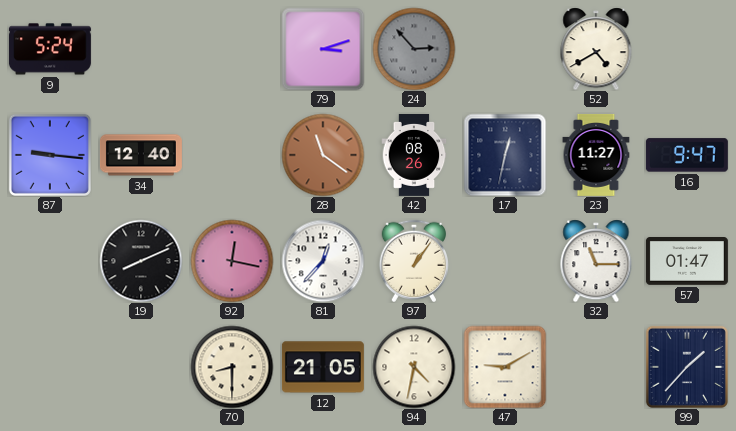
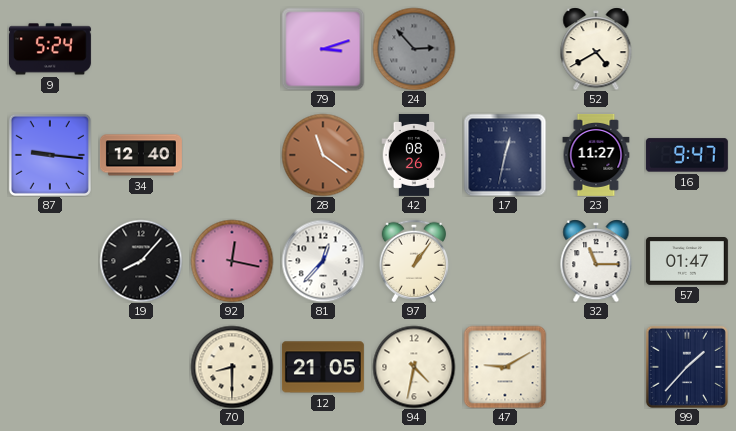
19: 8:11 -> 8:07 (141, 261)
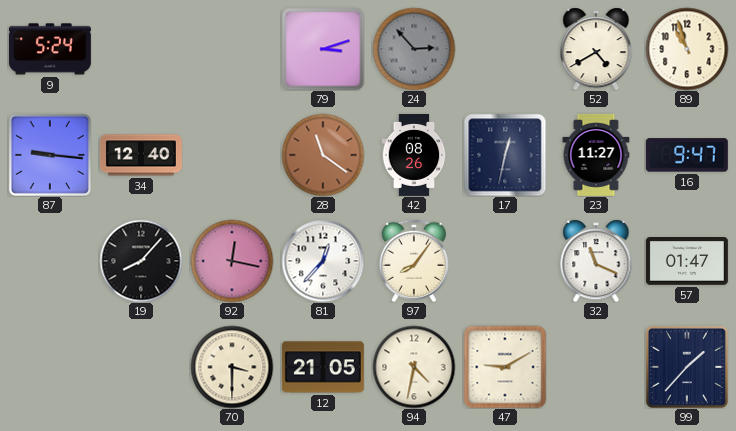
89: none -> 10:57 (687, 49)
97: 1:06 -> 8:06 (414, 260)
32: 11:15 -> 11:19 (596, 261)
70: 8:30 -> 3:30 (232, 367)
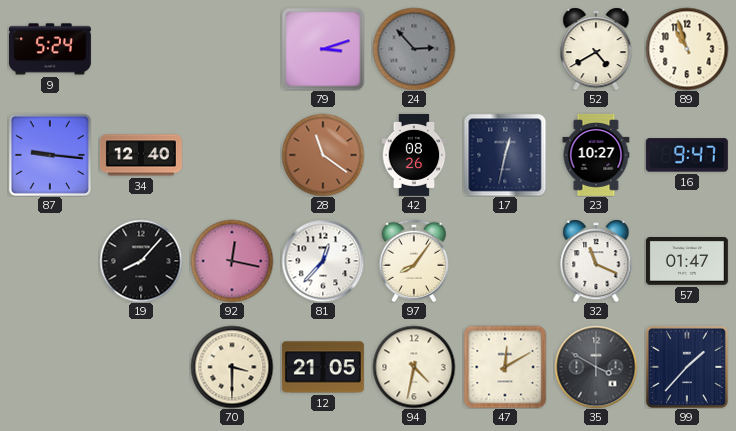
23: 11:27 -> 10:27 (596, 155)
47: 9:10 -> 12:10 (505, 367)
35: none -> 3:50 (596, 367)
